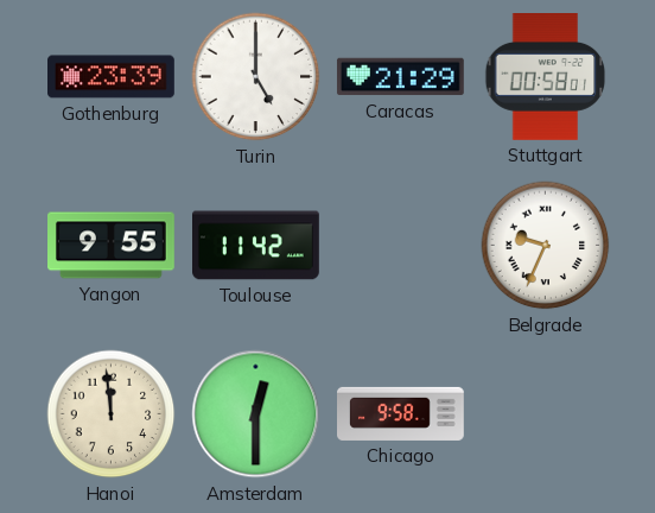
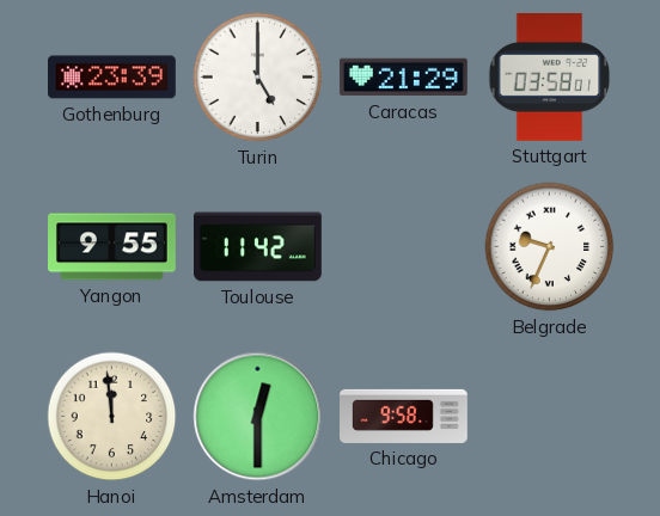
Stuttgart: 00:58 -> 03:58 (550, 78)
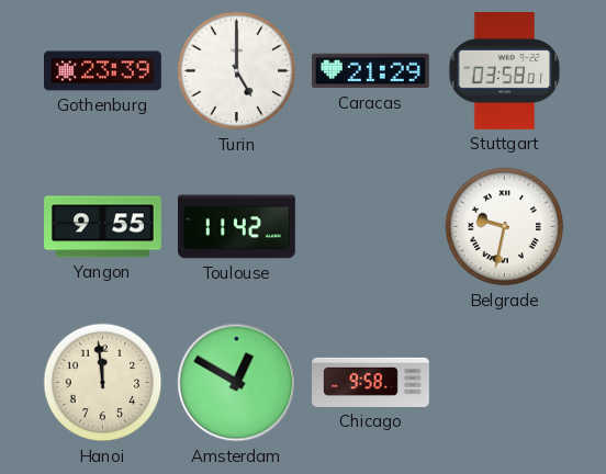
Belgrade: 9:34 -> 9:32 (505, 227)
Amsterdam: 12:30 -> 12:50 (237, 383)
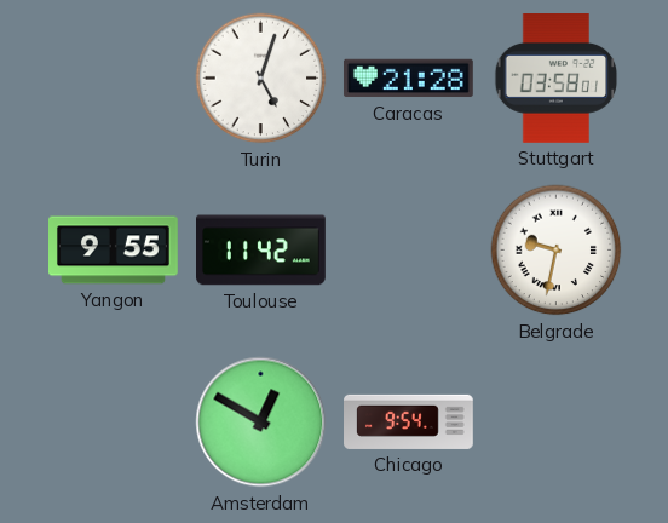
Gothenburg: 23:39 -> none (103, 71)
Turin: 5:00 -> 5:03 (261, 79)
Caracas: 21:29 -> 21:28 (408, 79)
Hanoi: 11:59 -> none (103, 383)
Chicago: 9:58 -> 9:54 (409, 421)
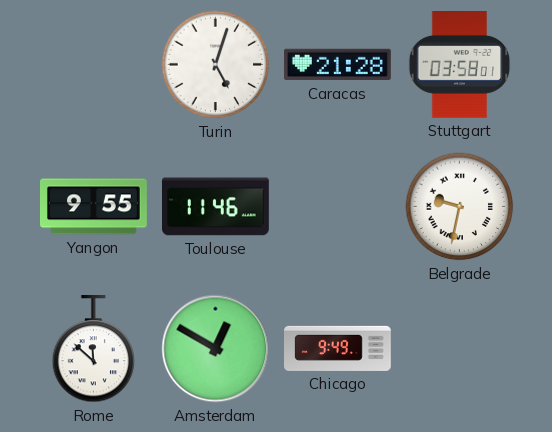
Toulouse: 11:42 -> 11:46 (216, 207)
Rome: none -> 11:52 (94, 349)
Chicago: 9:54 -> 9:49 (338, 348)
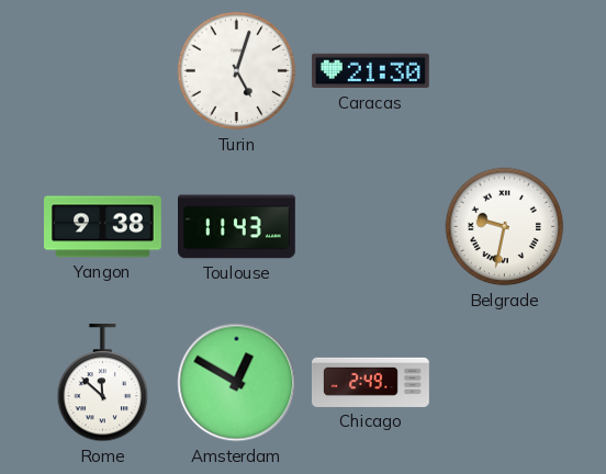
Caracas: 21:28 -> 21:30 (370, 71)
Stuttgart: 03:58 -> none (460, 65)
Yangon: 9:55 -> 9:38 (103, 227)
Toulouse: 11:46 -> 11:43 (237, 227)
Chicago: 9:49 -> 2:49 (371, 382)
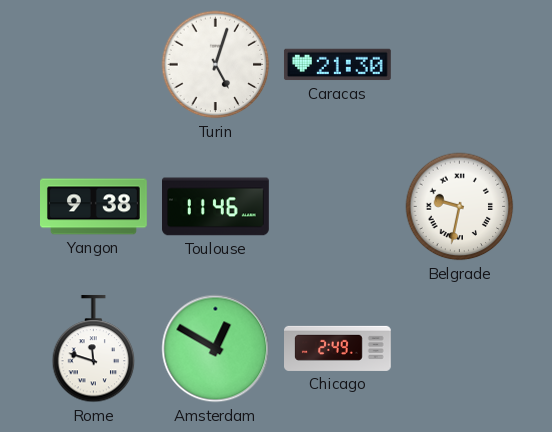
Toulouse: 11:43 -> 11:46 (216, 207)
Rome: 11:52 -> 11:48 (94, 349)
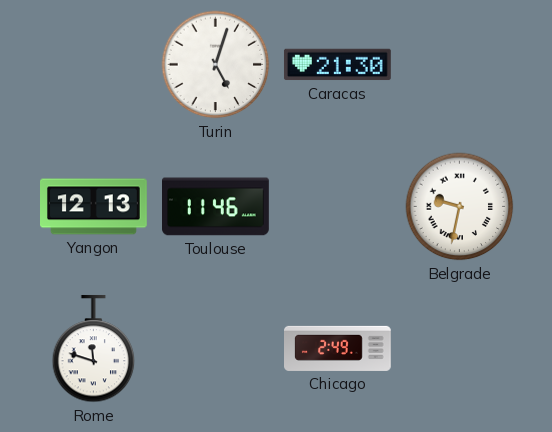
Yangon: 9:38 -> 12:13 (94, 207)
Amsterdam: 12:50 -> none (216, 349)
